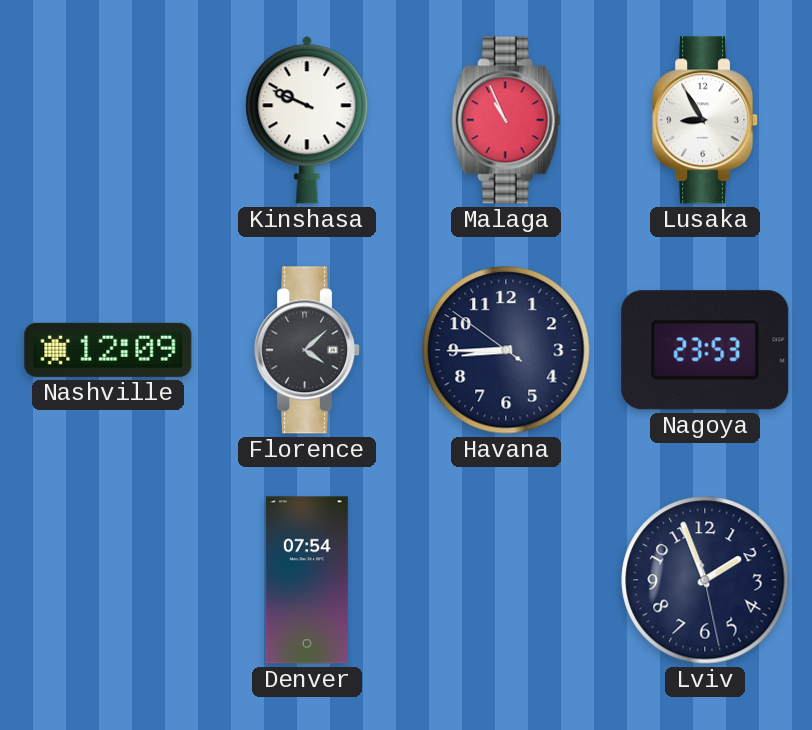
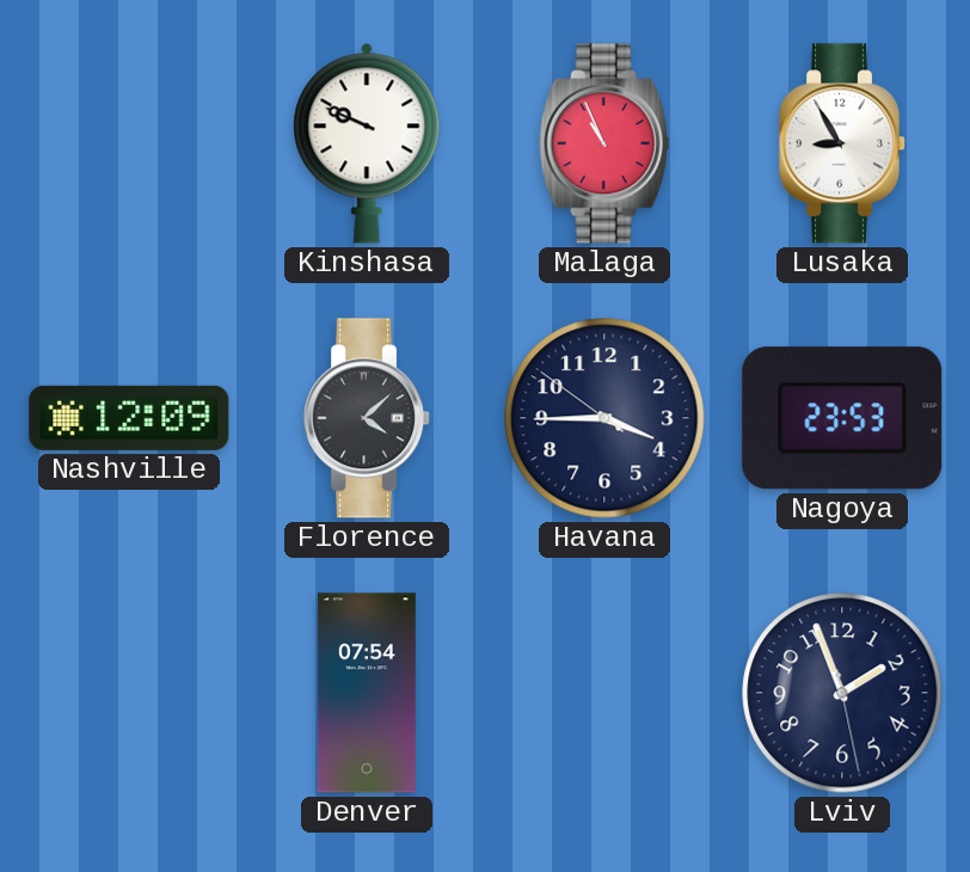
Havana: 8:44 -> 3:44 (604, 418)
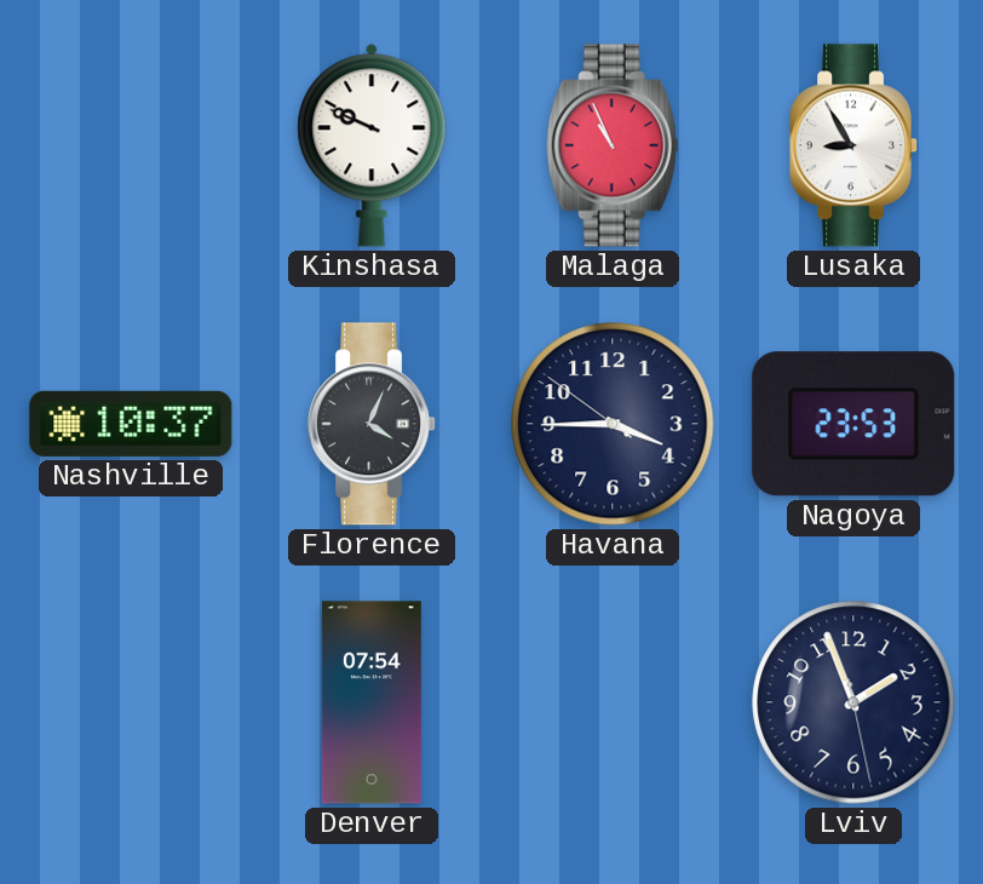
Nashville: 12:09 -> 10:37 (131, 424)
Florence: 4:08 -> 4:04 (373, 424)
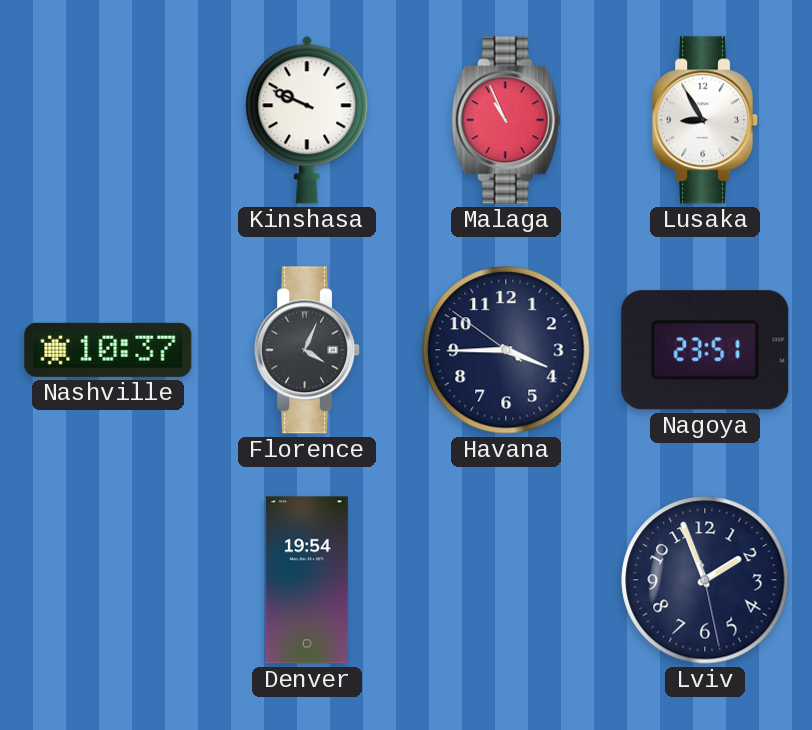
Nagoya: 23:53 -> 23:51 (705, 350)
Denver: 07:54 -> 19:54 (307, 580)
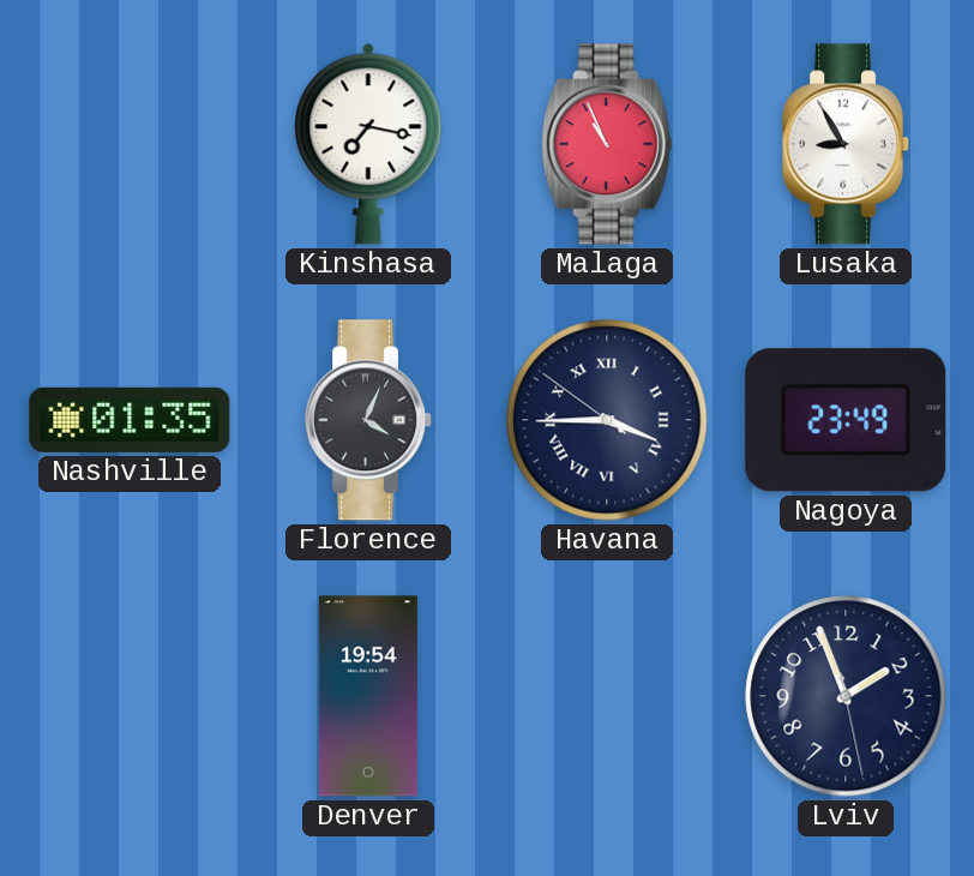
Kinshasa: 9:49 -> 7:17 (368, 144)
Nashville: 10:37 -> 01:35 (130, 420)
Havana numerals: Arabic -> Roman (607, 420)
Nagoya: 23:51 -> 23:49 (846, 420)
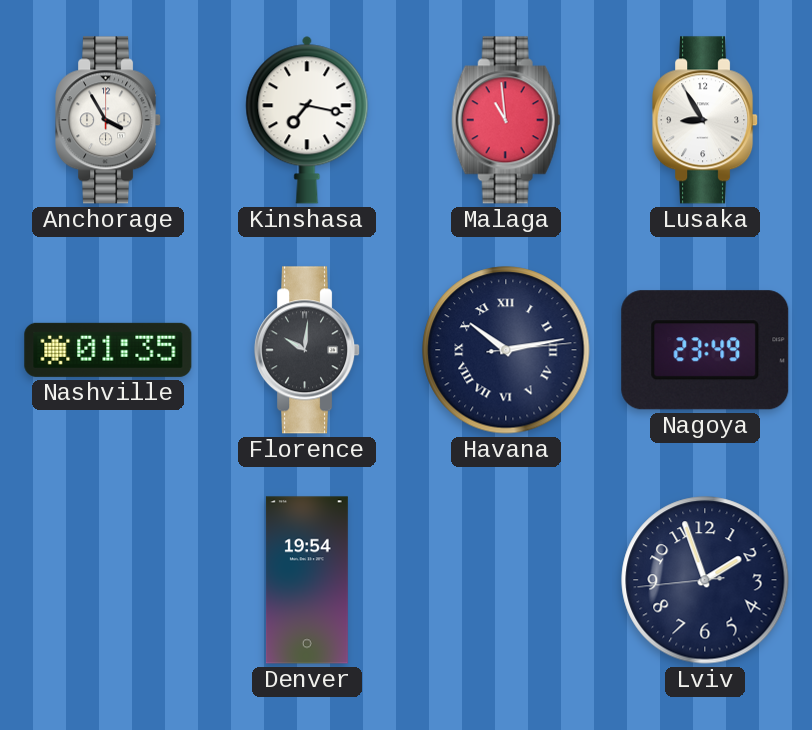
Anchorage: none -> 3:55 (109, 120)
Malaga: 10:56 -> 10:59 (506, 120)
Florence: 4:04 -> 10:01 (308, 350)
Havana: 3:44 -> 10:13 (506, 350)
Lviv: 1:56:28 -> 1:56:44 (705, 580)
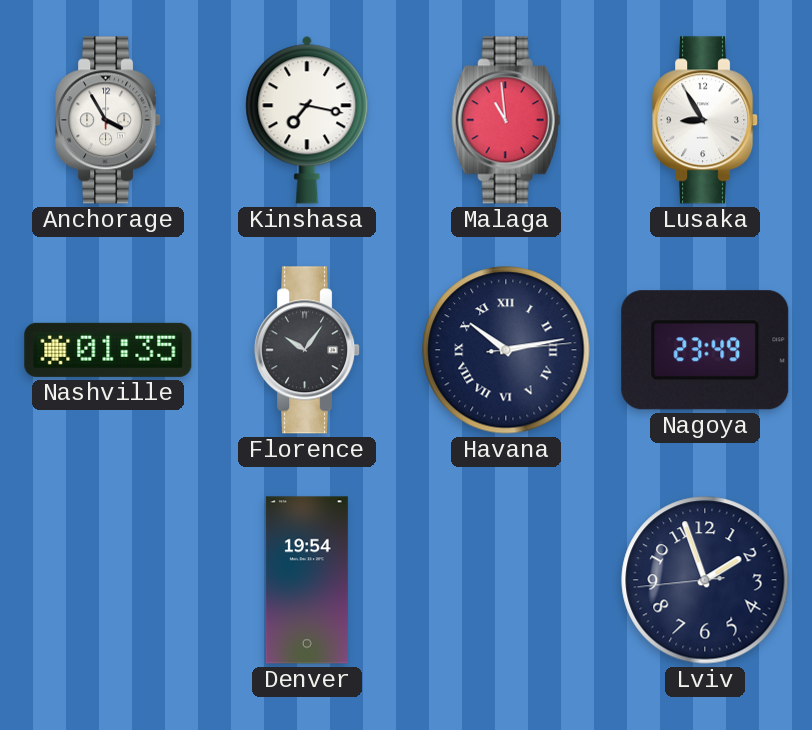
Florence: 10:01 -> 10:06 (308, 350)
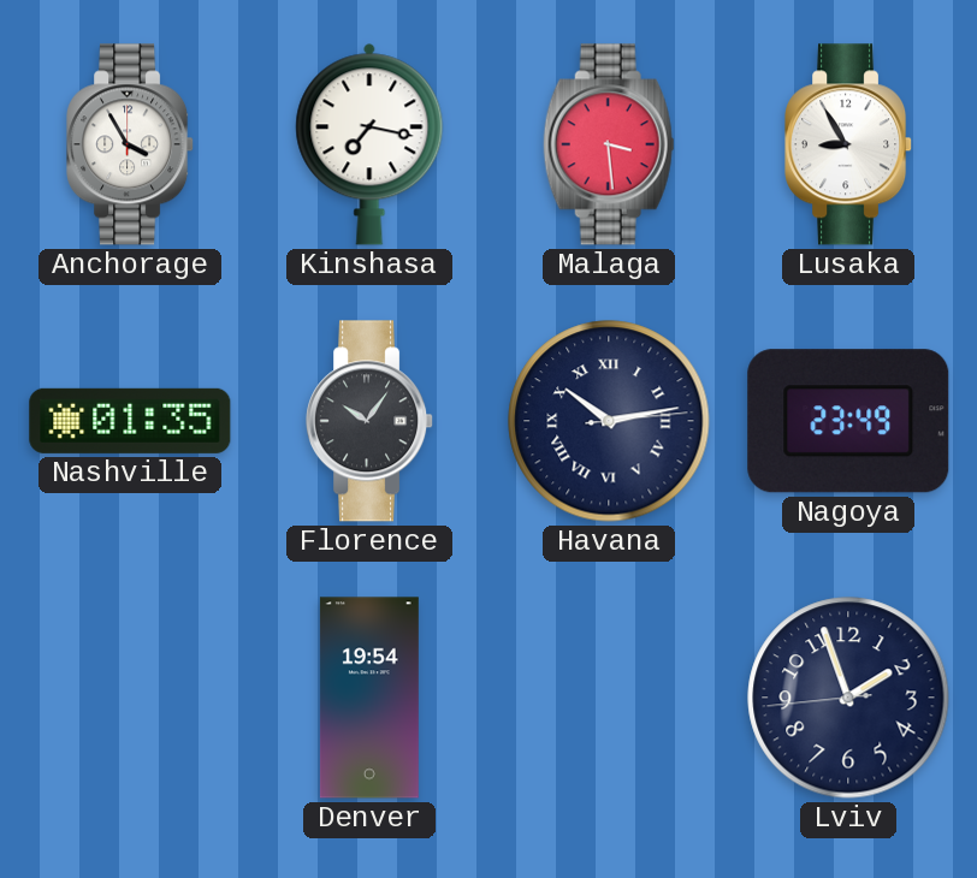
Malaga: 10:59 -> 3:29 (609, 144)
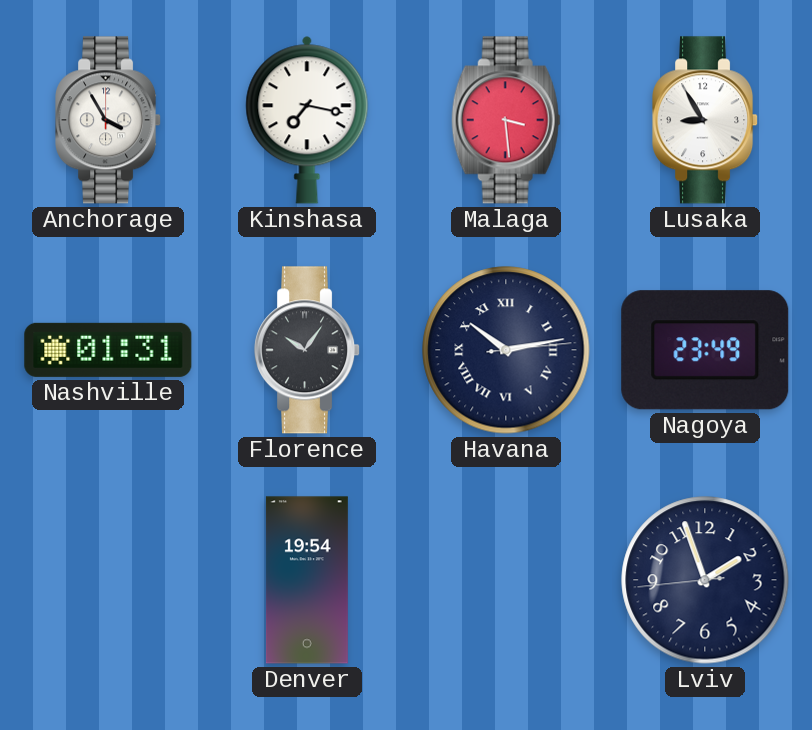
Nashville: 01:35 -> 01:31 (108, 350)
